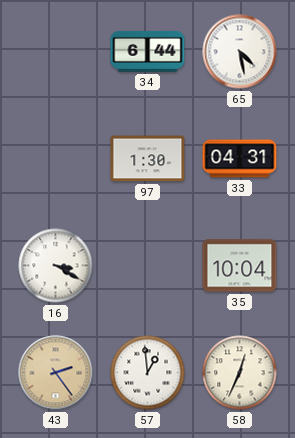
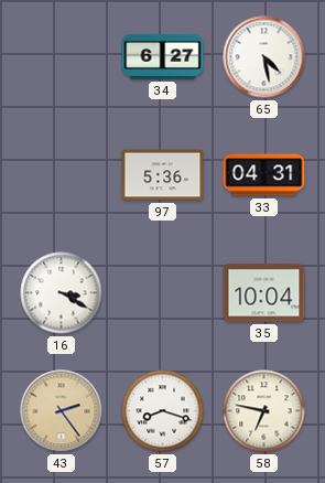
34: 6:44 -> 6:27 (163, 56)
97: 1:30 -> 5:36 (163, 175)
57: 12:59 -> 8:18 (163, 411)
58: 12:34 -> 6:47 (264, 411)
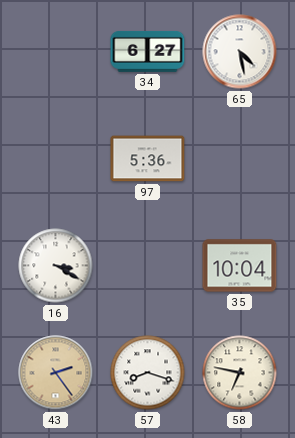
33: 04:31 -> none (264, 175)
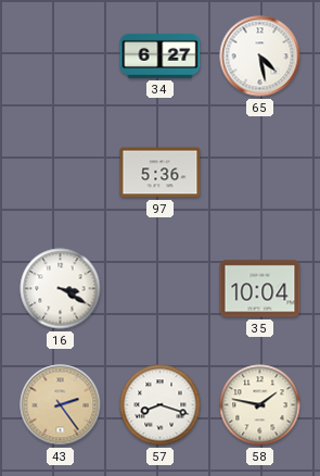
58: 6:47 -> 1:47 (260, 405)
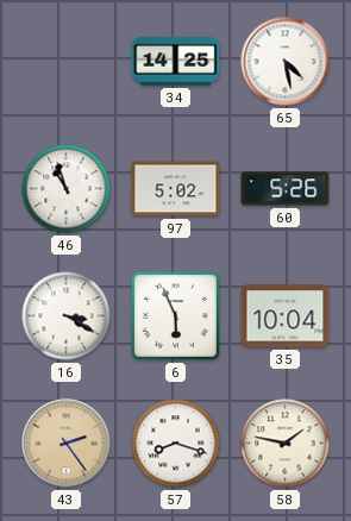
34: 6:27 -> 14:25 (176, 61)
46: none -> 10:57 (67, 189)
97: 5:36 -> 5:02 (176, 189)
60: none -> 5:26 (286, 189)
6: none -> 5:56 (175, 315)
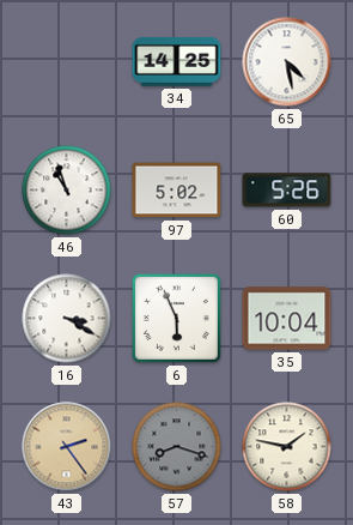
57 dial: white -> grey (177, 447)
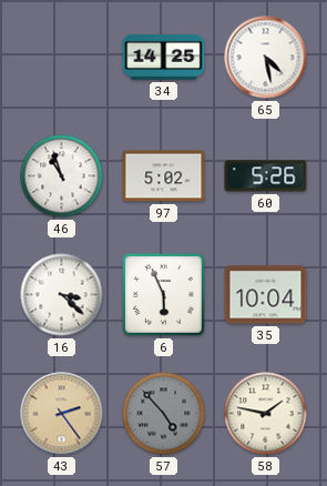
16: 3:20 -> 3:22 (62, 295)
57: 8:18 -> 4:53 (164, 414)
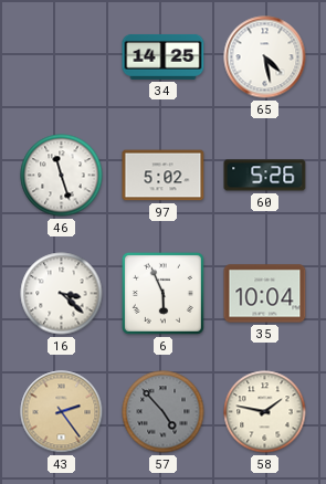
46: 10:57 -> 11:27 (62, 176)
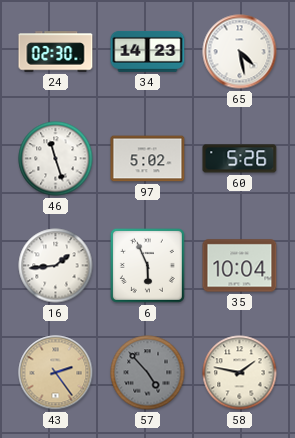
24: none -> 02:30 (56, 52)
34: 14:25 -> 14:23 (148, 51)
16: 3:22 -> 1:44 (56, 266)
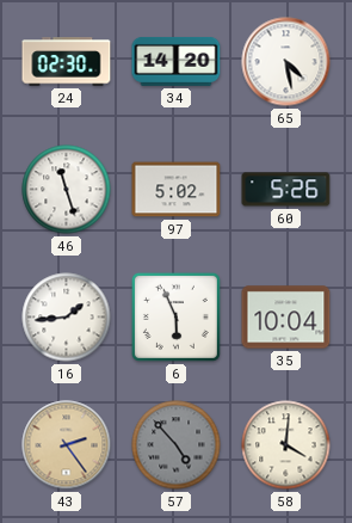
34: 14:23 -> 14:20 (177, 61)
58: 1:47 -> 4:01 (286, 445)
